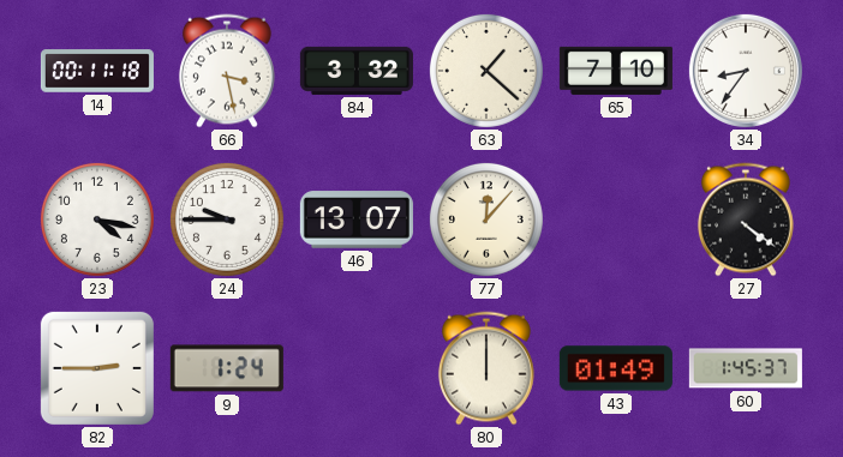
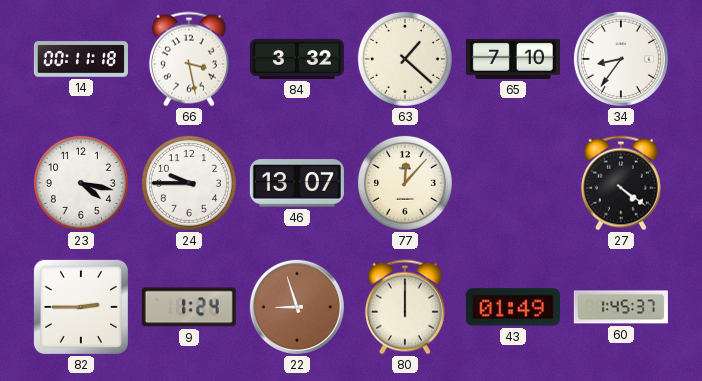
22: none -> 8:57 (297, 307)
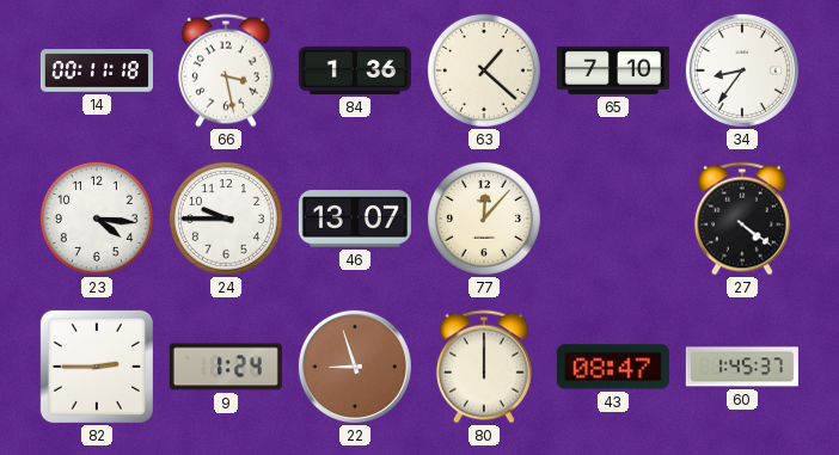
84: 3:32 -> 1:36 (355, 70)
23: 4:17 -> 4:16 (97, 219)
43: 01:49 -> 08:47 (613, 367)
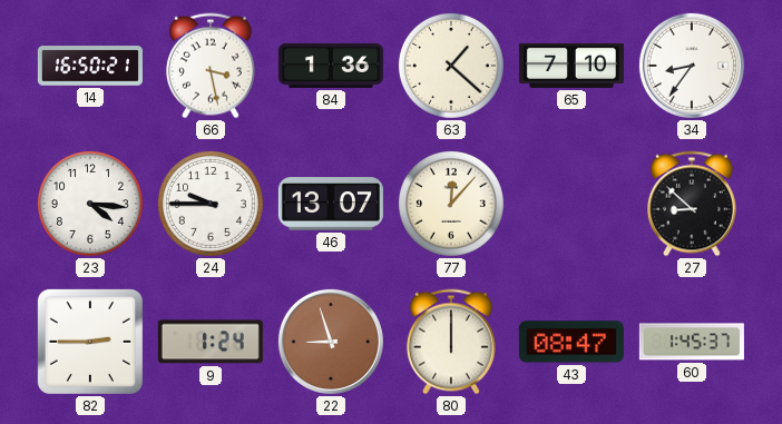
14: 00:11 -> 16:50 (90, 66)
27: 4:21 -> 8:52 (692, 204)
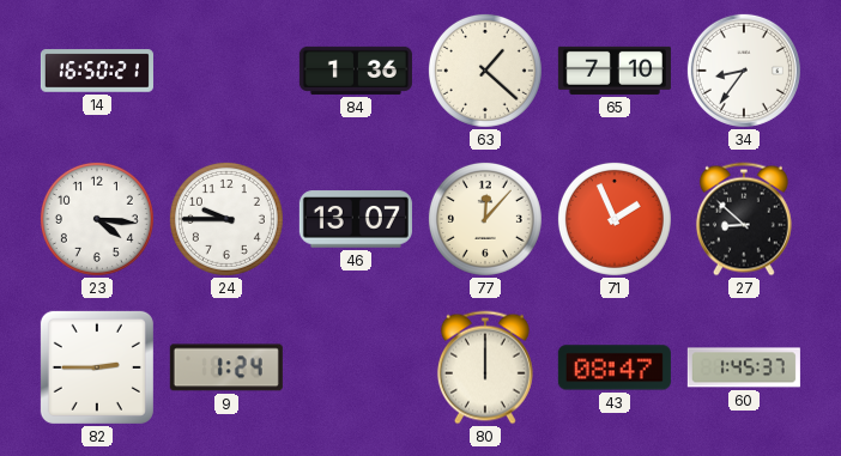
66: 3:28 -> none (211, 66)
71: none -> 1:56 (615, 219)
22: 8:57 -> none (331, 342)
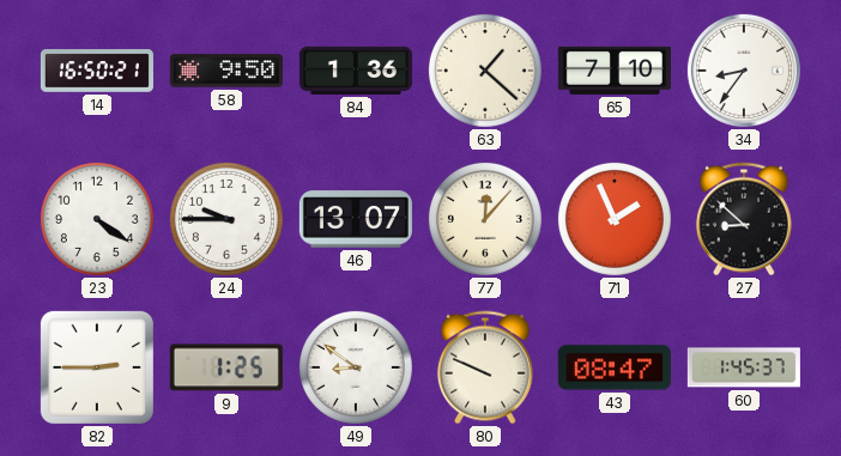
58: none -> 9:50 (226, 71)
23: 4:16 -> 4:21 (97, 219)
9: 1:24 -> 1:25 (226, 367)
49: none -> 8:51 (356, 367)
80: 12:00 -> 9:49 (485, 367)
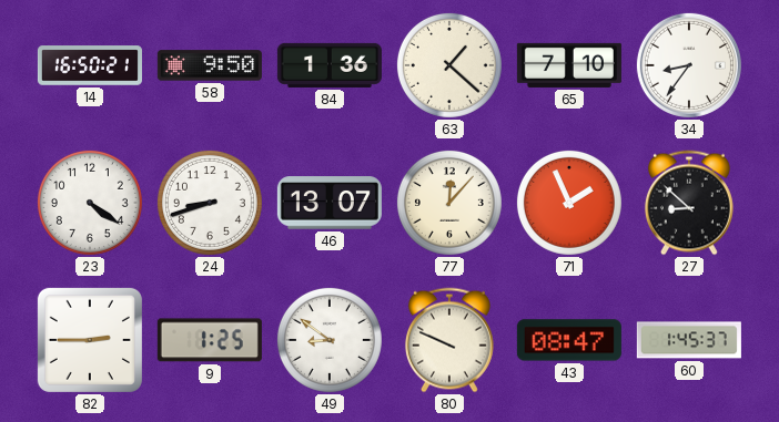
24: 9:45 -> 8:42 (210, 203)
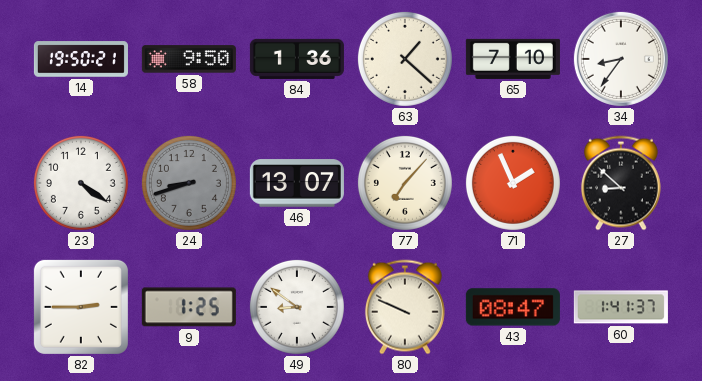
14: 16:50 -> 19:50 (81, 59)
24 dial: white -> grey (189, 183)
77: 12:07 -> 7:07 (405, 183)
60: 1:45 -> 1:41 (621, 307)
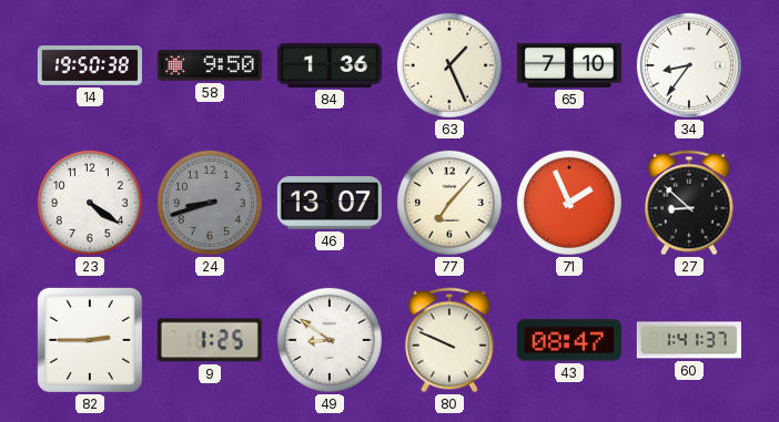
14: 19:50:21 -> 19:50:38 (90, 65)
63: 1:22 -> 1:26 (449, 65)
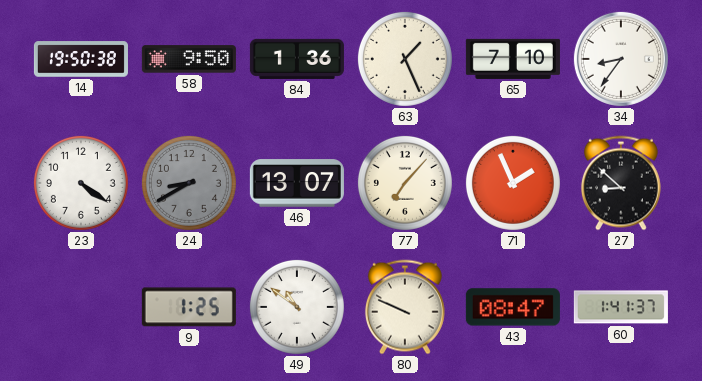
24: 8:42 -> 8:40 (189, 183)
82: 2:45 -> none (90, 340)
49: 8:51 -> 10:51 (297, 307)
